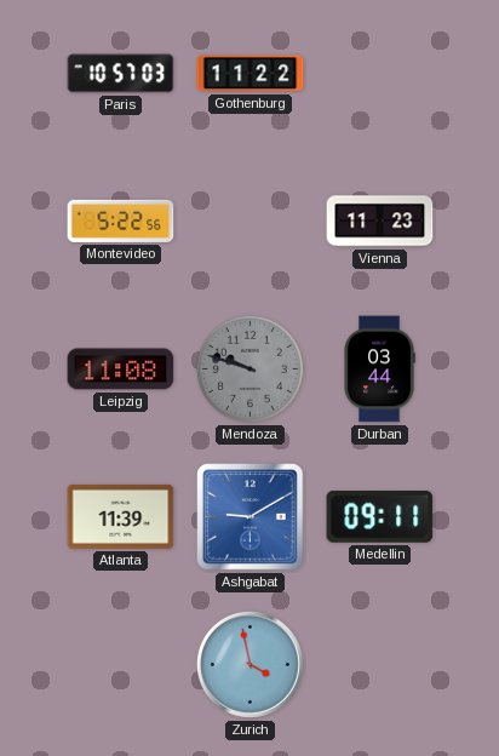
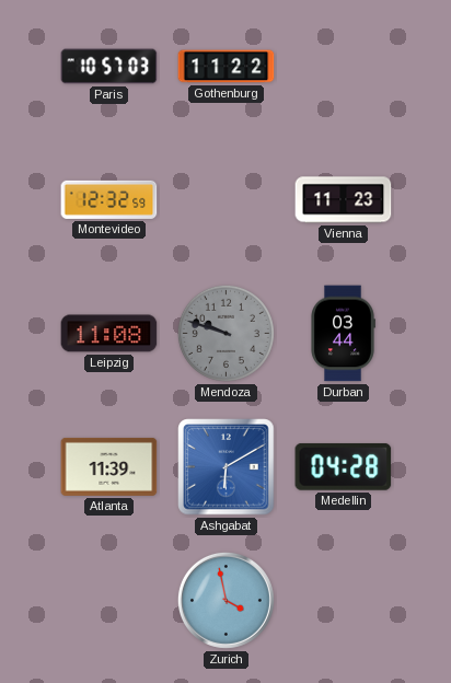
Montevideo: 5:22 -> 12:32 (109, 199)
Ashgabat: 9:10 -> 6:10 (227, 467)
Medellin: 09:11 -> 04:28 (344, 466)
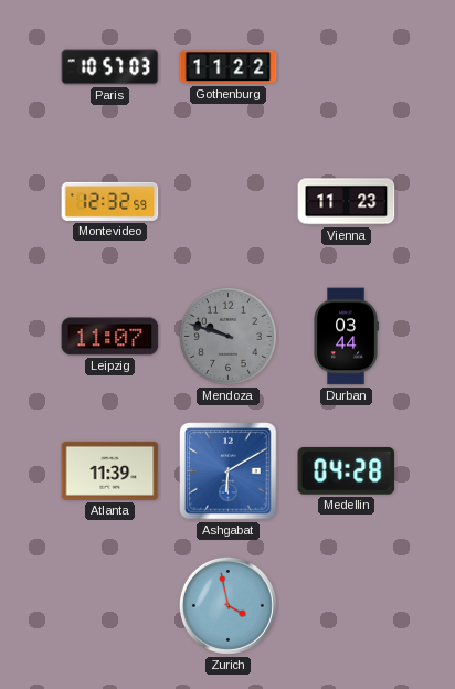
Leipzig: 11:08 -> 11:07 (110, 337)
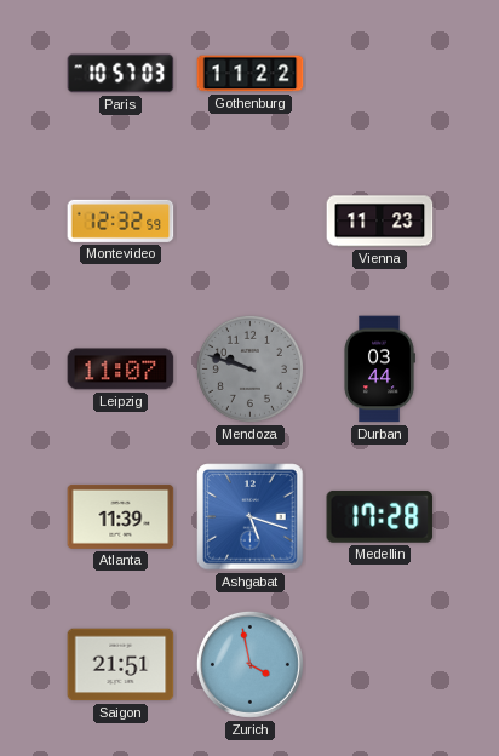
Ashgabat: 6:10 -> 5:18 (251, 517)
Medellin: 04:28 -> 17:28 (380, 516)
Saigon: none -> 21:51 (121, 665)
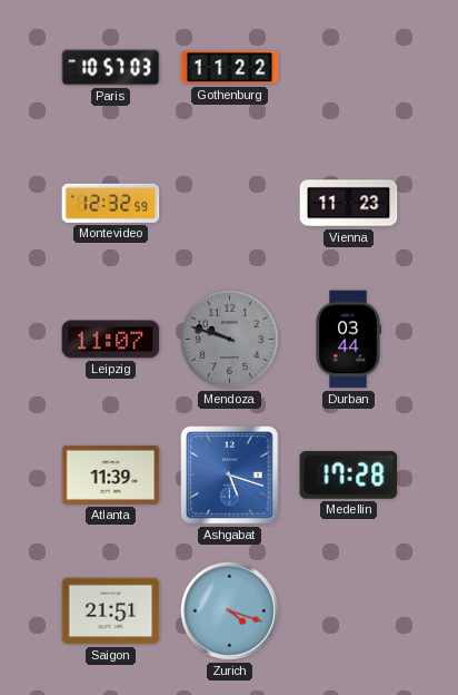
Zurich: 3:58 -> 4:18 (229, 610)
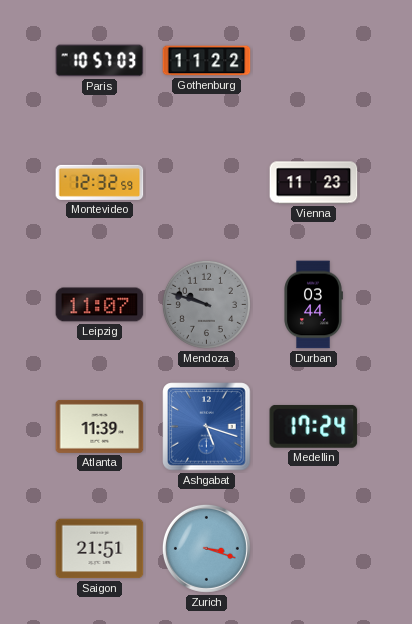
Medellin: 17:28 -> 17:24 (314, 426)
Zurich: 4:18 -> 3:18 (206, 548)
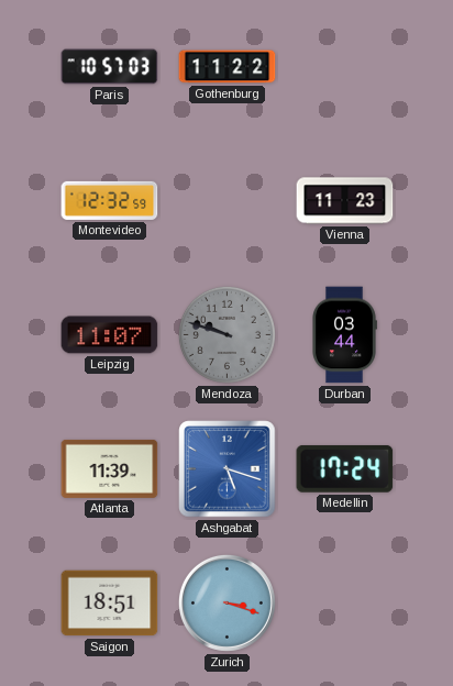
Saigon: 21:51 -> 18:51 (110, 604)
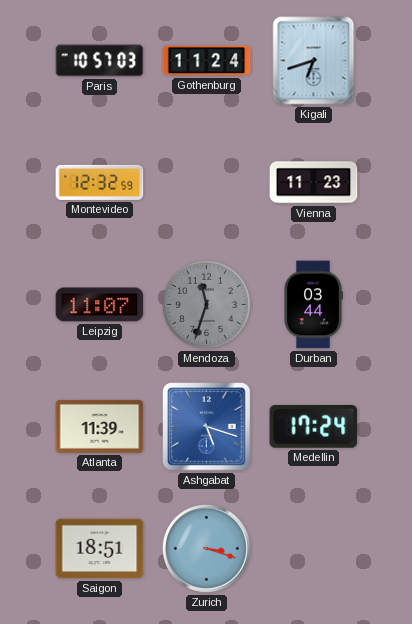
Gothenburg: 11:22 -> 11:24 (207, 61)
Kigali: none -> 6:42 (314, 61)
Mendoza: 9:48 -> 11:33 (206, 304)
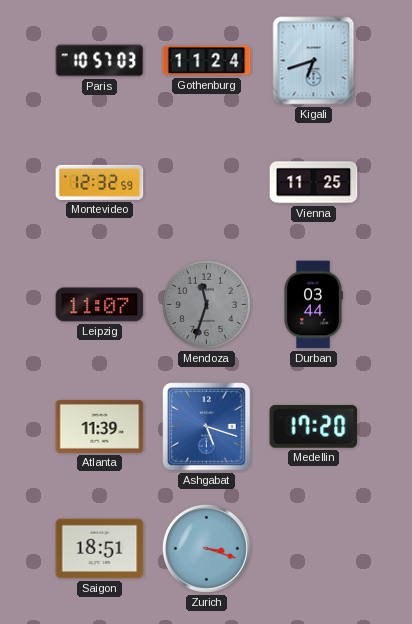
Vienna: 11:23 -> 11:25 (314, 183)
Medellin: 17:24 -> 17:20 (314, 426)
